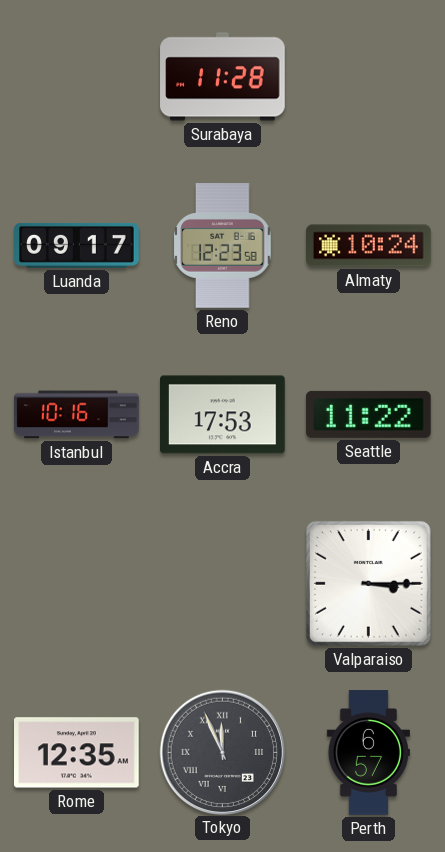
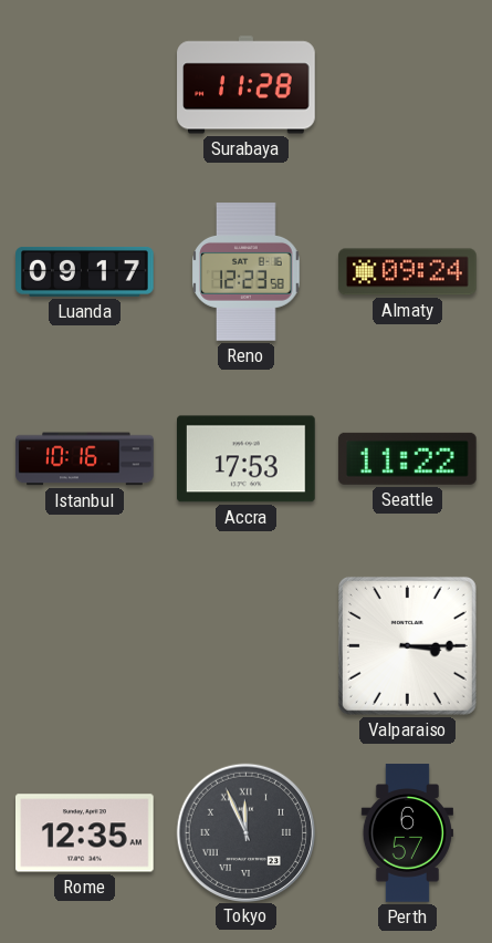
Almaty: 10:24 -> 09:24 (408, 272)
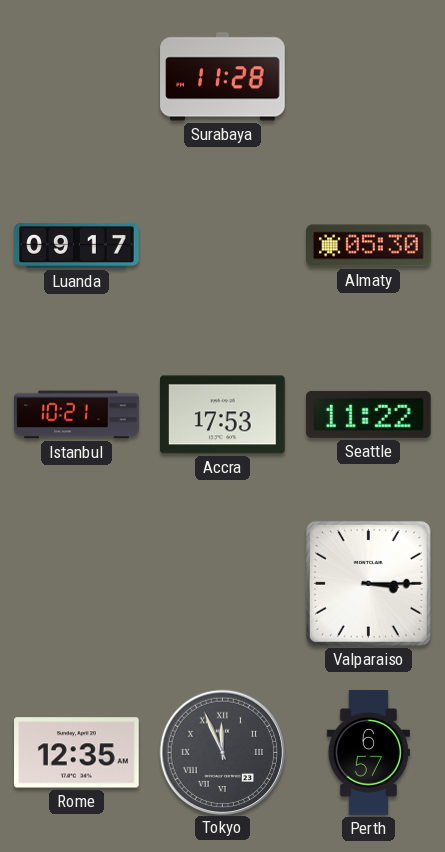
Reno: 12:23 -> none (247, 272)
Almaty: 09:24 -> 05:30 (369, 246)
Istanbul: 10:16 -> 10:21 (77, 415)
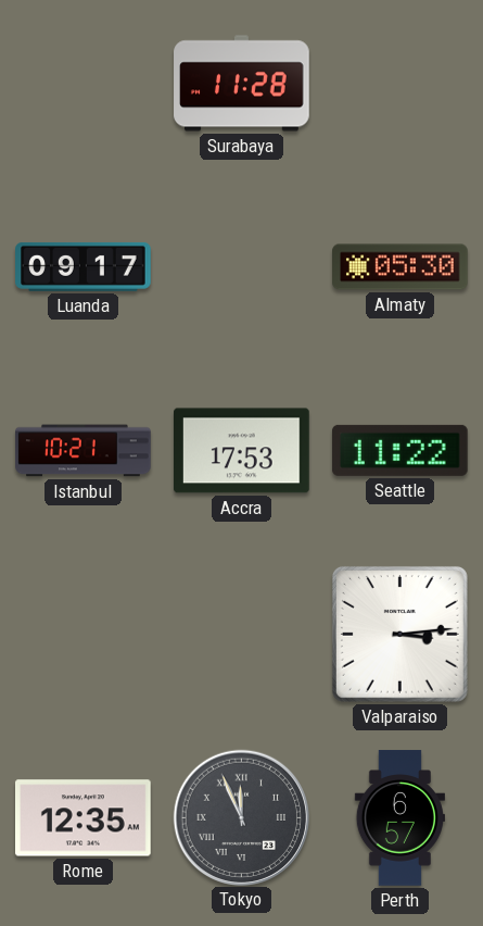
Valparaiso: 3:15 -> 3:14 (399, 634)
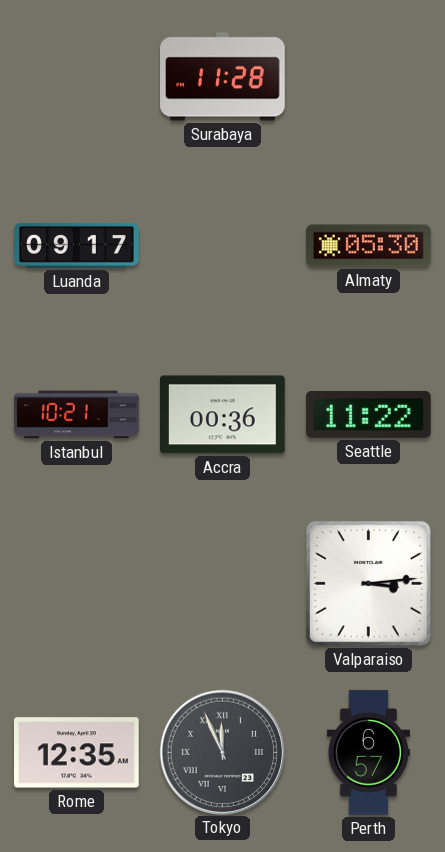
Accra: 17:53 -> 00:36 (223, 415)
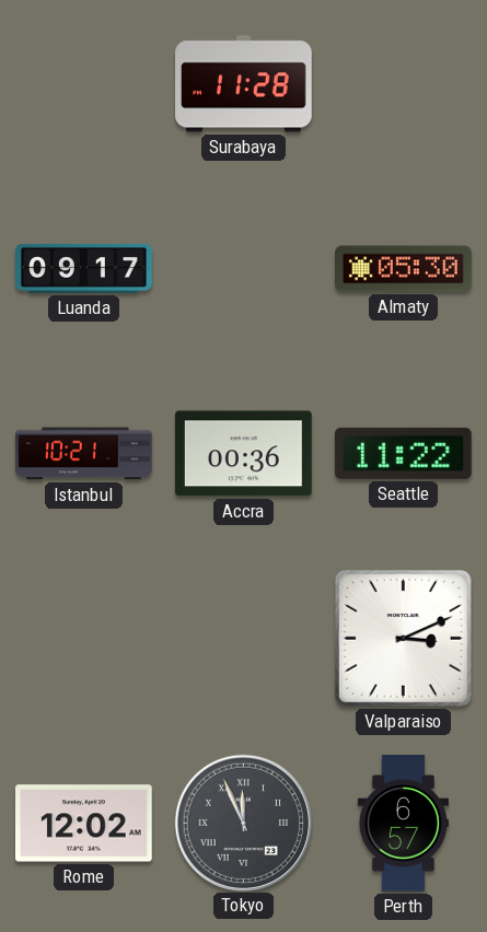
Valparaiso: 3:14 -> 3:11 (403, 638)
Rome: 12:35 -> 12:02 (84, 824)
